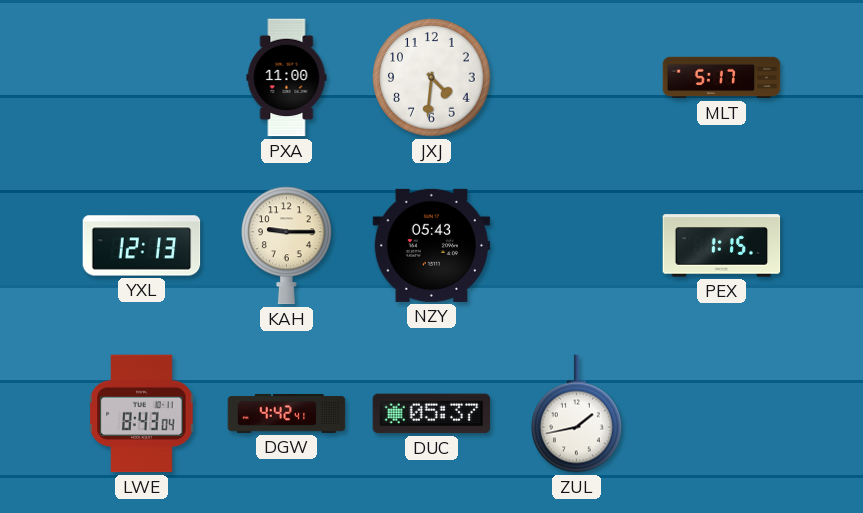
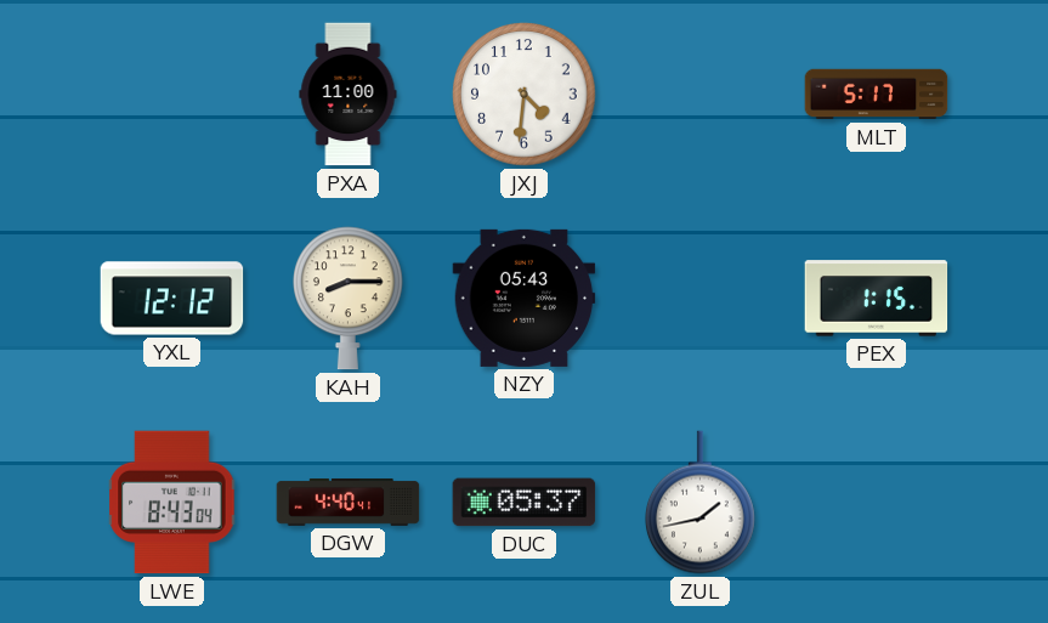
YXL: 12:13 -> 12:12 (172, 299)
KAH: 9:15 -> 8:15 (349, 299)
DGW: 4:42 -> 4:40 (349, 502)
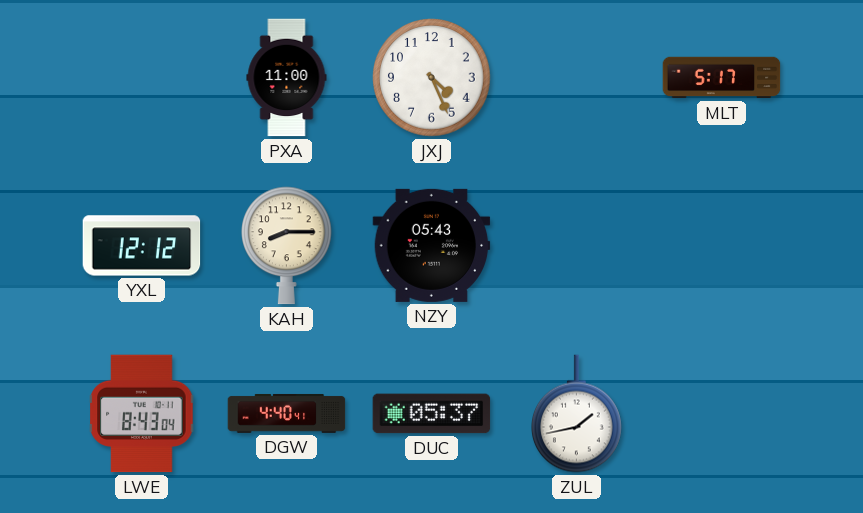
JXJ: 4:31 -> 4:26 (432, 78)
PEX: 1:15 -> none (877, 299)
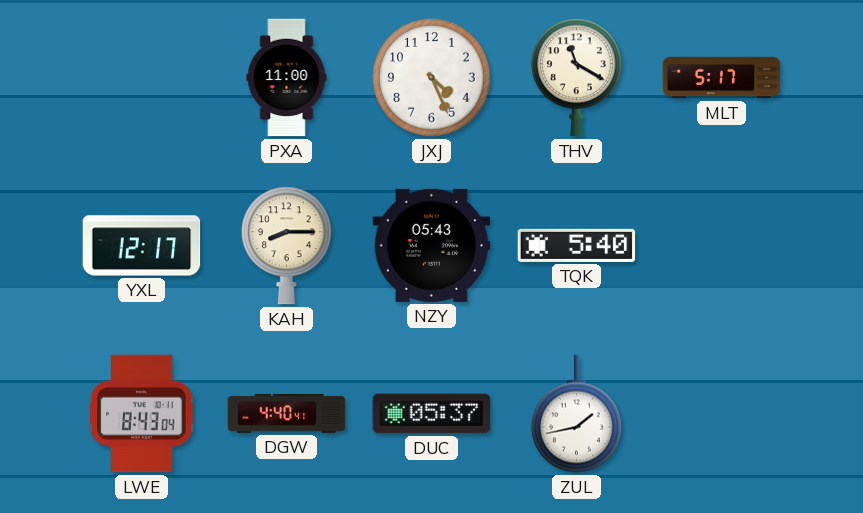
THV: none -> 11:20 (577, 78)
YXL: 12:12 -> 12:17 (142, 246)
TQK: none -> 5:40 (577, 245)
